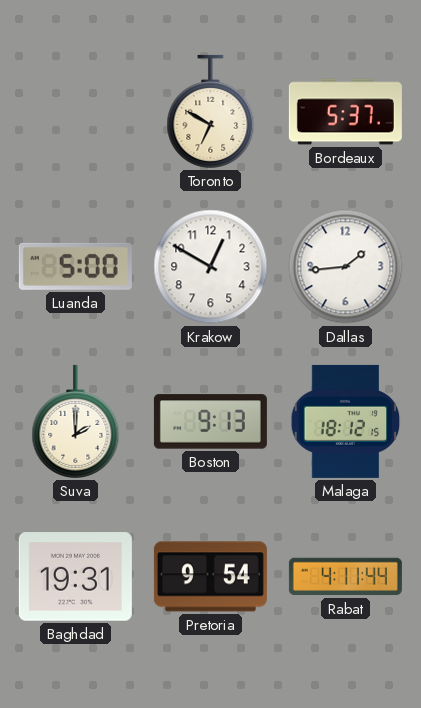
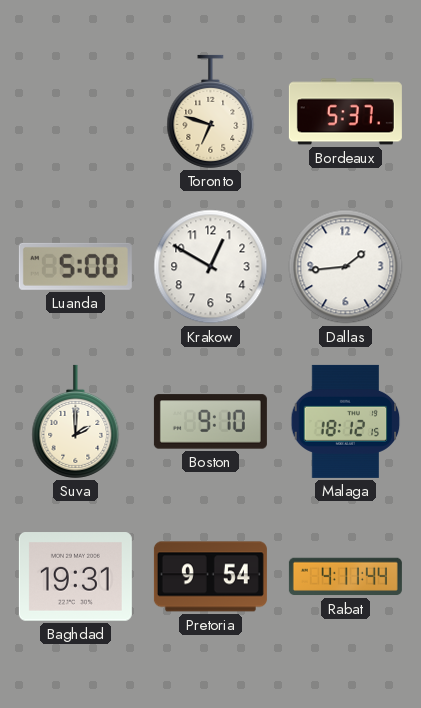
Toronto: 6:50 -> 6:48 (211, 111)
Boston: 9:13 -> 9:10 (210, 422)
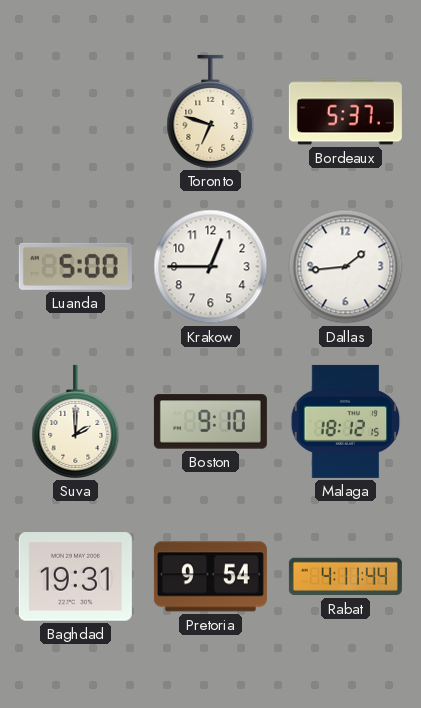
Krakow: 12:50 -> 12:45 (211, 267)
